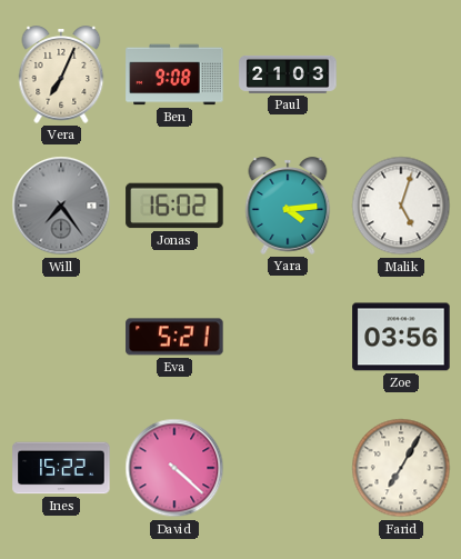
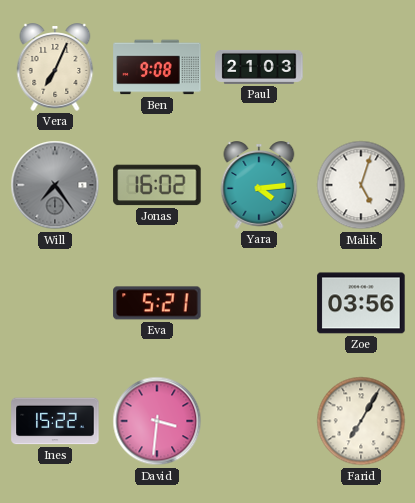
David: 4:22 -> 3:31 (157, 421)
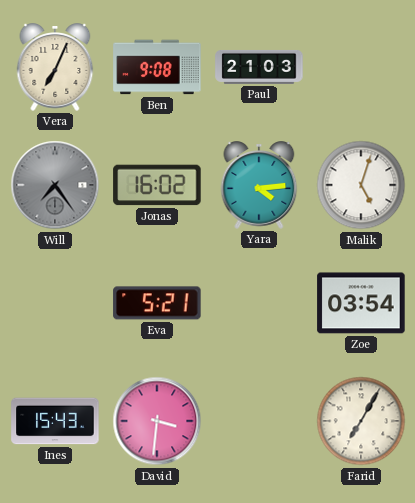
Zoe: 03:56 -> 03:54 (361, 303)
Ines: 15:22 -> 15:43 (55, 421)
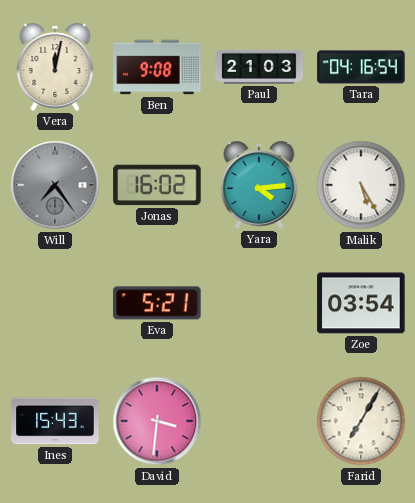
Vera: 7:04 -> 12:02 (55, 67)
Tara: none -> 04:16 (361, 67)
Malik: 5:03 -> 5:25 (361, 185)
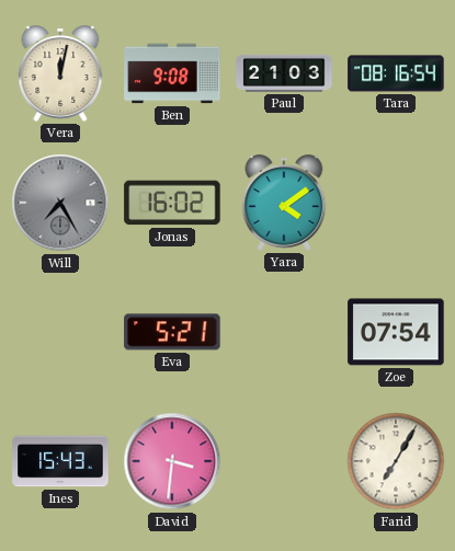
Tara: 04:16 -> 08:16 (396, 73)
Will: 7:24 -> 7:25 (60, 203)
Yara: 4:14 -> 4:09 (284, 203)
Malik: 5:25 -> none (361, 185)
Zoe: 03:54 -> 07:54 (396, 332)
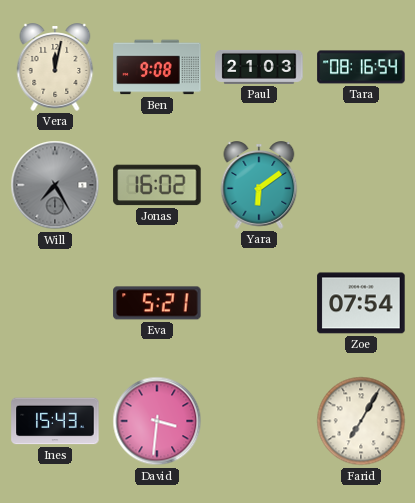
Yara: 4:09 -> 6:09 (259, 185)
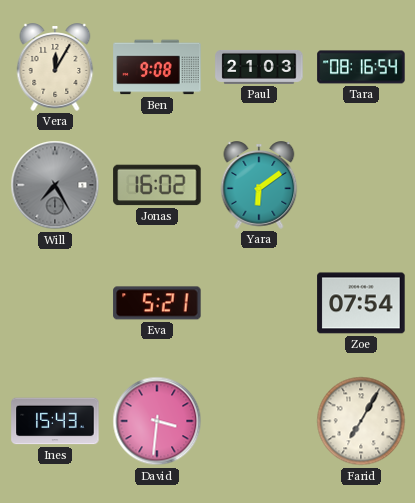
Vera: 12:02 -> 12:05 (55, 67)
